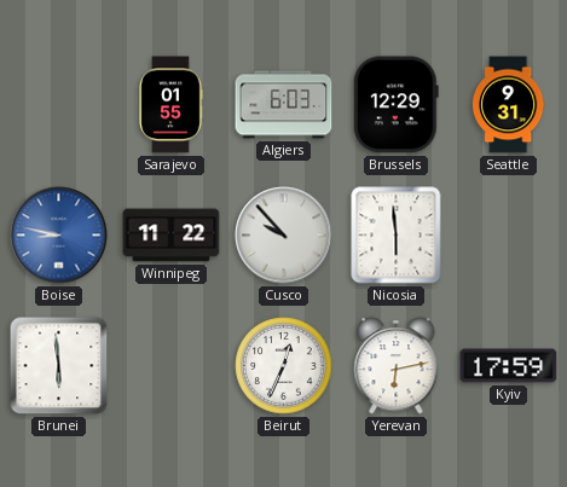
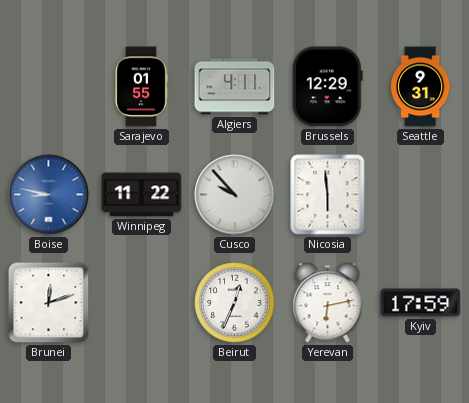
Algiers: 6:03 -> 4:11 (235, 87)
Brunei: 5:59 -> 12:12 (49, 303)
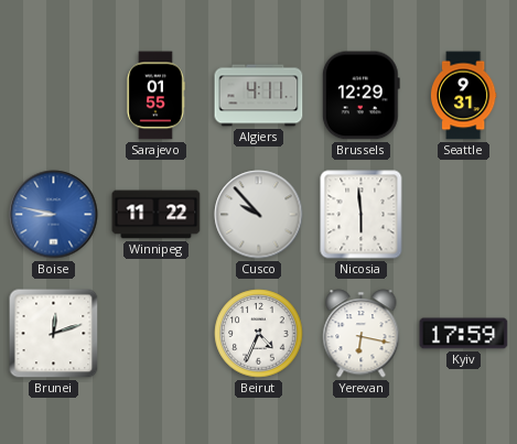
Beirut: 12:34 -> 4:34 (259, 334)
Yerevan: 6:13 -> 6:17 (362, 334)
